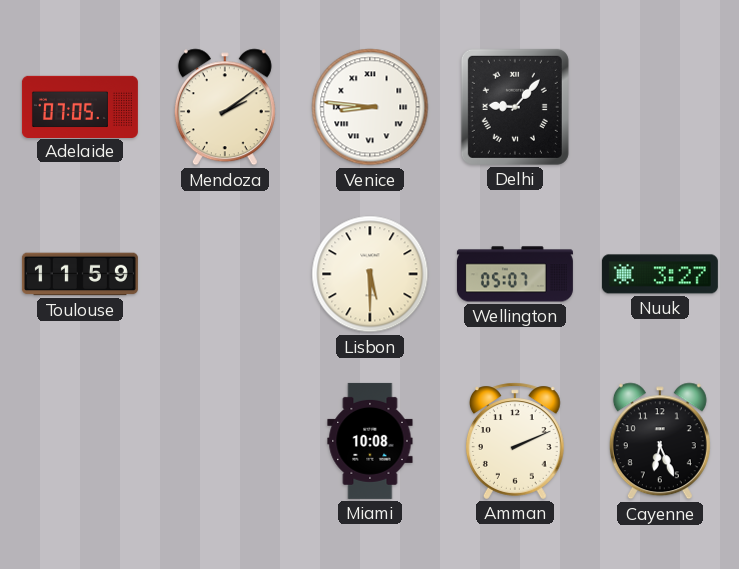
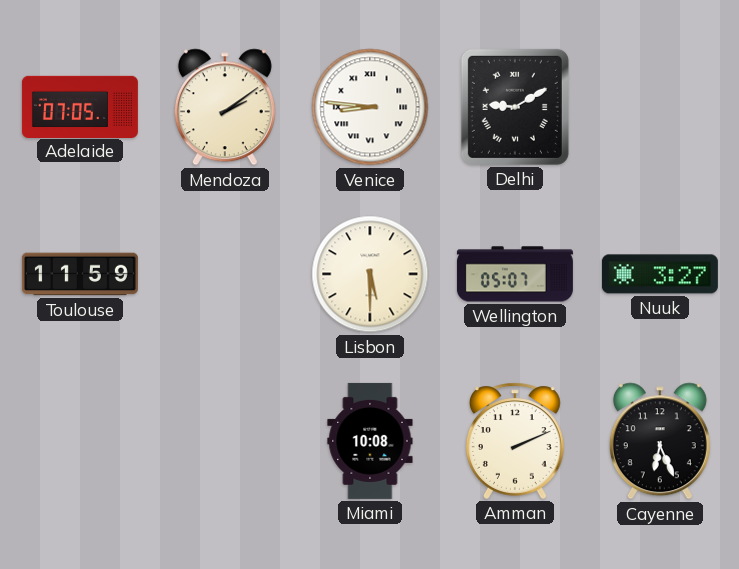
Delhi: 9:07 -> 9:10 (515, 107)
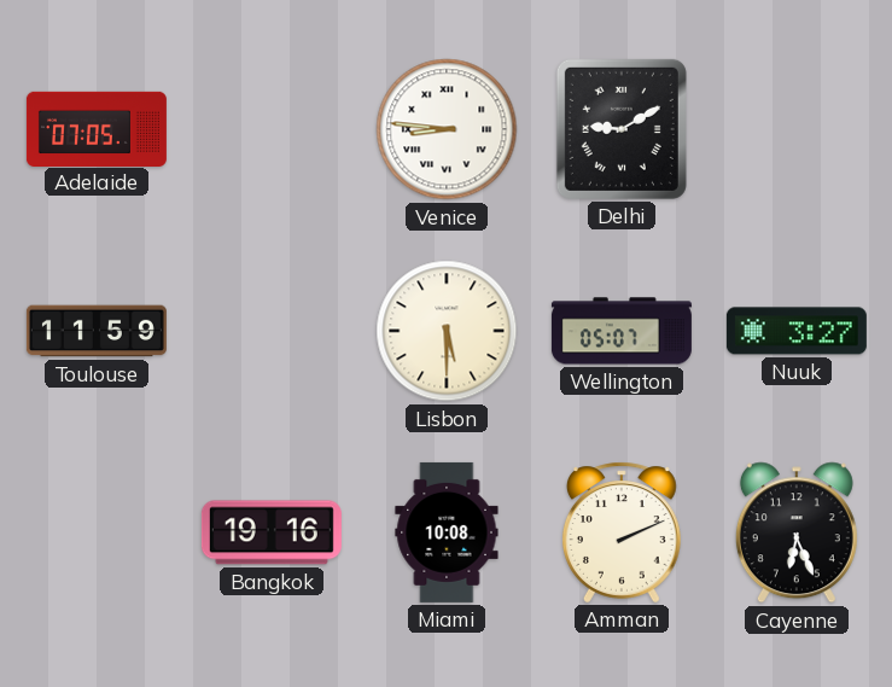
Mendoza: 2:09 -> none (225, 107)
Bangkok: none -> 19:16 (272, 532)
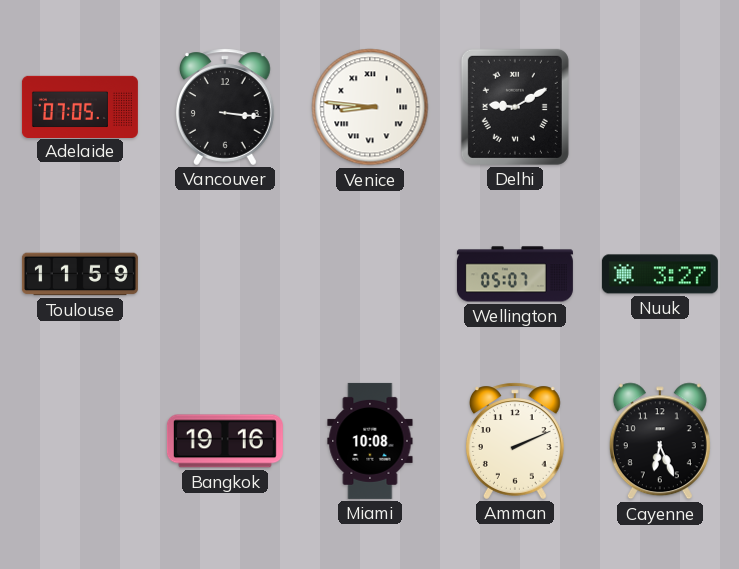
Vancouver: none -> 3:16 (225, 107)
Lisbon: 5:30 -> none (447, 331)
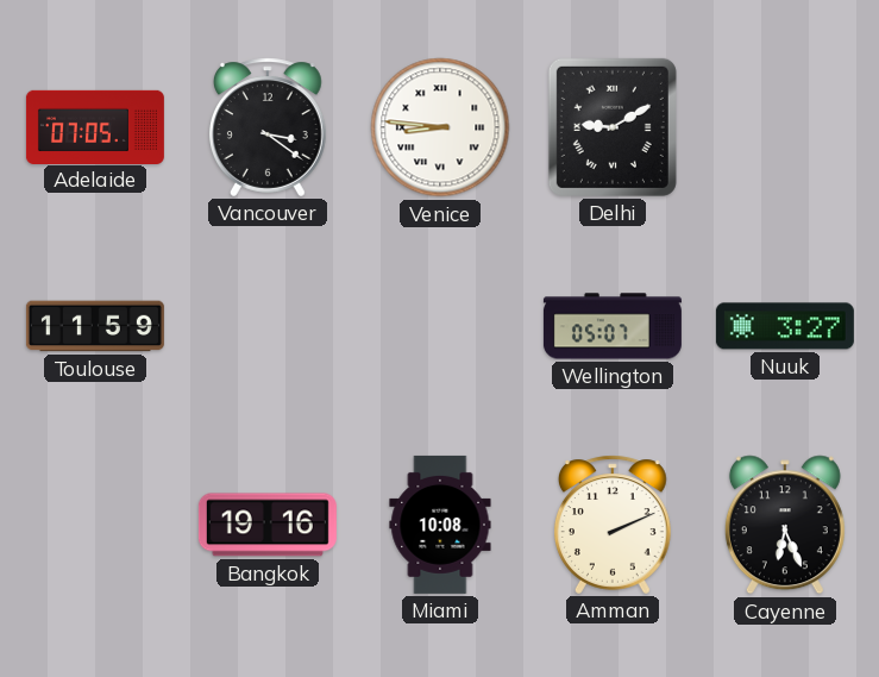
Vancouver: 3:16 -> 3:21 (268, 127)
